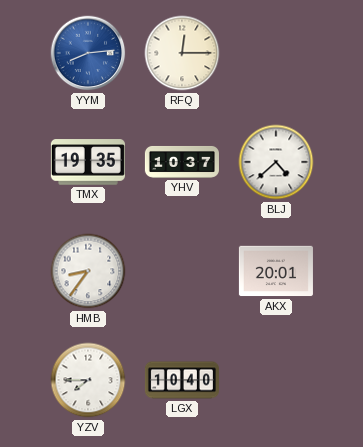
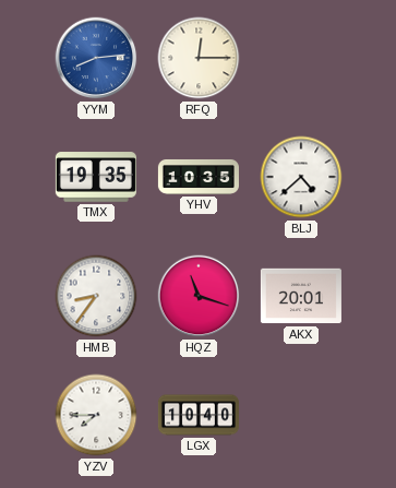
YHV: 10:37 -> 10:35 (199, 177)
HQZ: none -> 11:18 (199, 296)
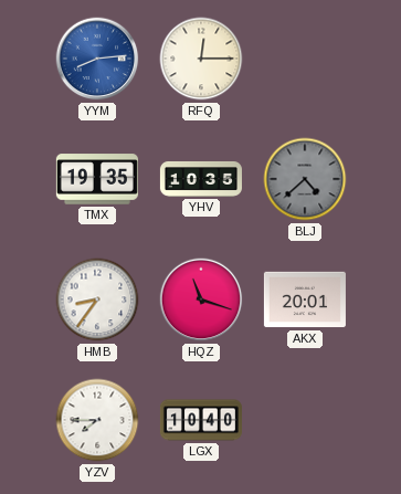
BLJ dial: white -> grey (305, 179)
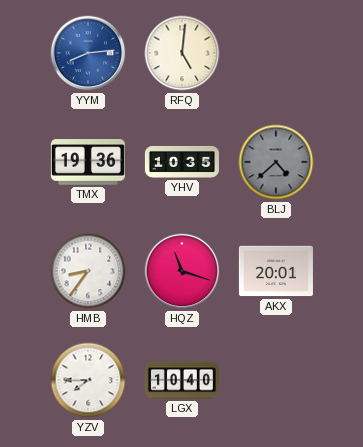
RFQ: 12:15 -> 5:01 (182, 53)
TMX: 19:35 -> 19:36 (88, 162)
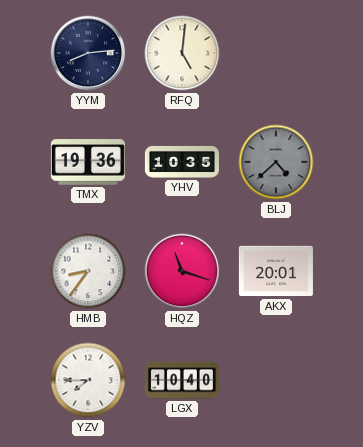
YYM dial: blue -> navy (88, 53)
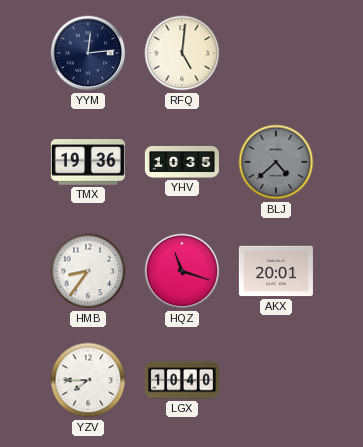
YYM: 8:14 -> 12:14 (88, 53)
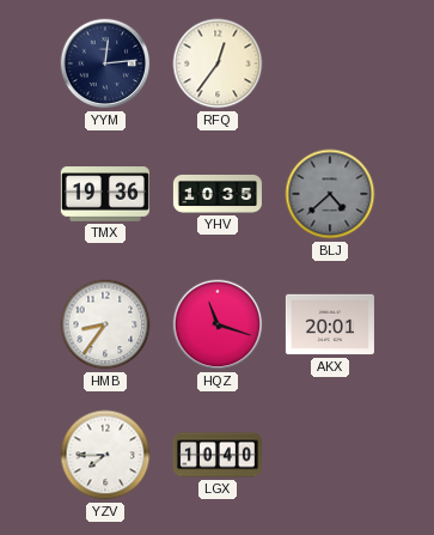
RFQ: 5:01 -> 12:36 (218, 63)
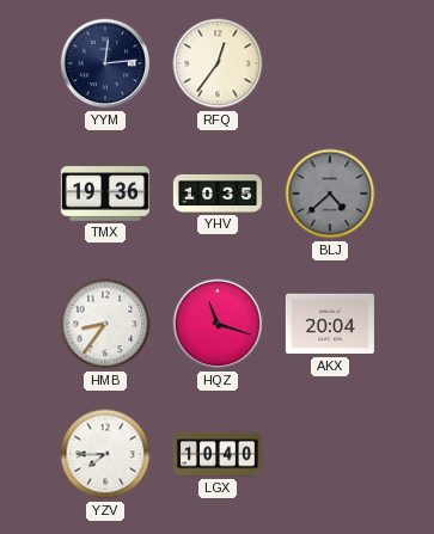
AKX: 20:01 -> 20:04 (330, 324)
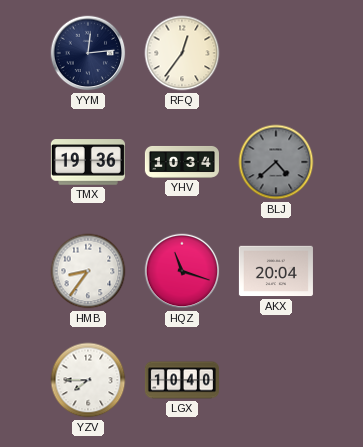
YHV: 10:35 -> 10:34 (182, 162)
